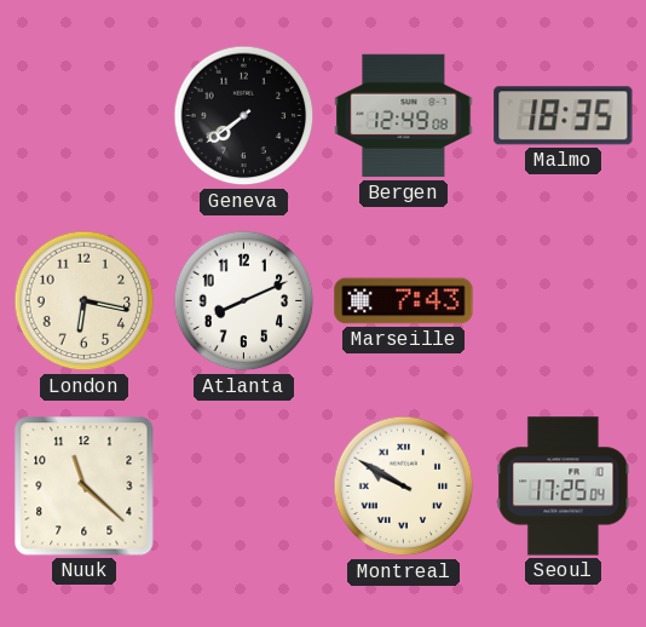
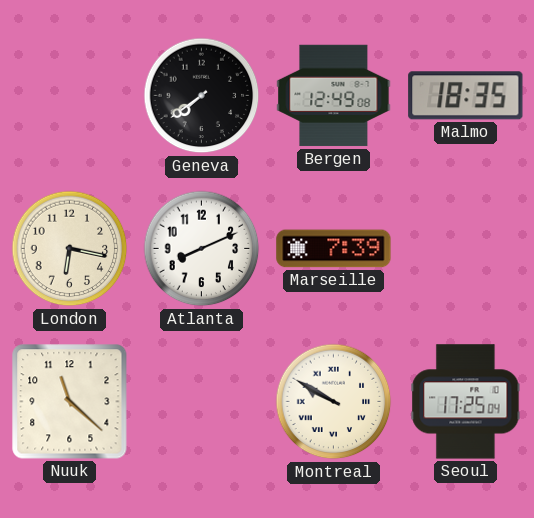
Marseille: 7:43 -> 7:39 (334, 249)
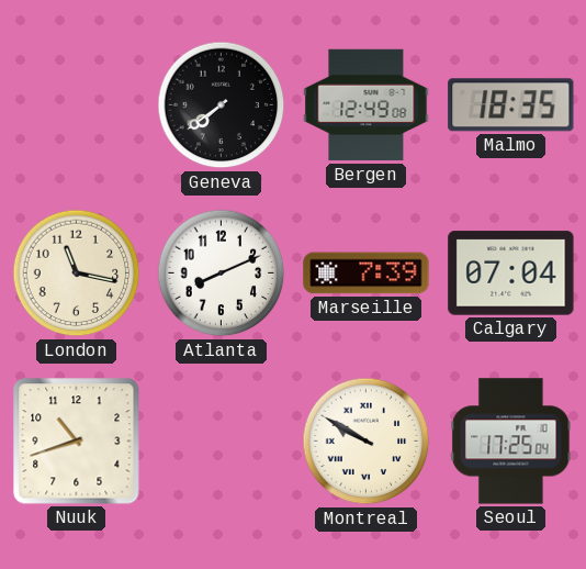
London: 6:17 -> 11:17 (77, 274)
Calgary: none -> 07:04 (511, 274)
Nuuk: 11:22 -> 10:42 (77, 442)
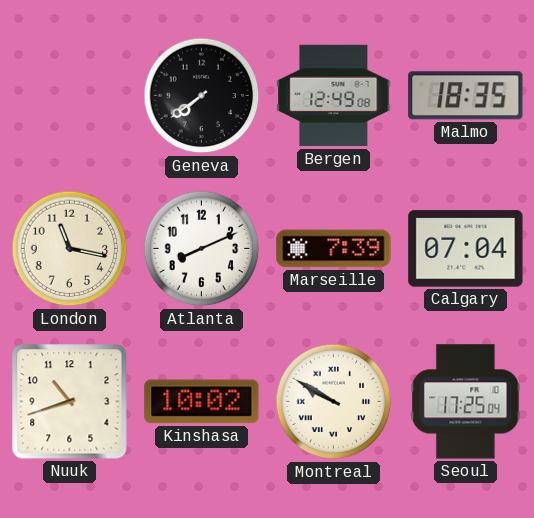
Kinshasa: none -> 10:02 (202, 402)
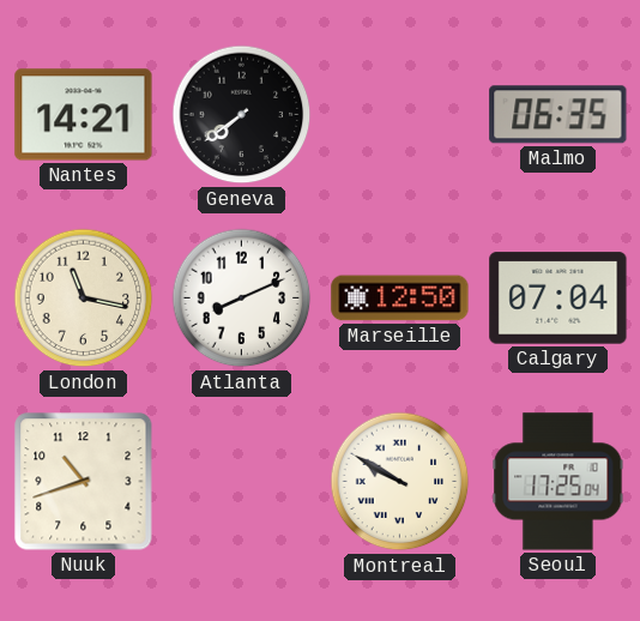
Nantes: none -> 14:21 (84, 115)
Bergen: 12:49 -> none (334, 96)
Malmo: 18:35 -> 06:35 (559, 115)
Marseille: 7:39 -> 12:50 (400, 299)
Kinshasa: 10:02 -> none (202, 402)
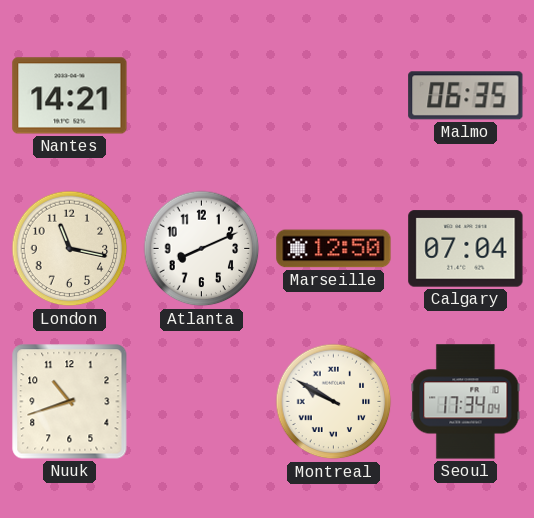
Geneva: 7:39 -> none (242, 115)
Seoul: 17:25 -> 17:34 (466, 402)
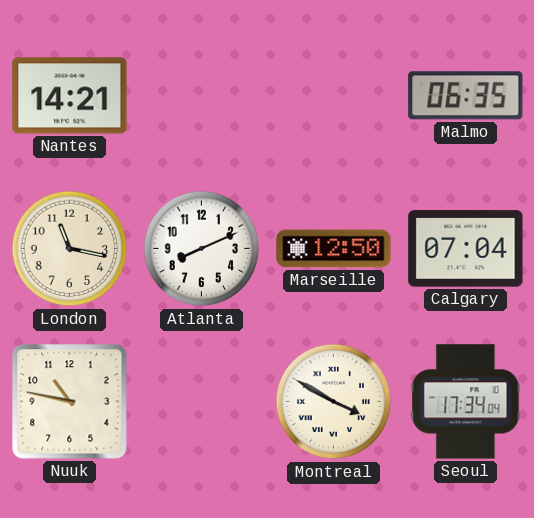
Nuuk: 10:42 -> 10:47 (70, 402)
Montreal: 9:50 -> 3:50 (334, 402)
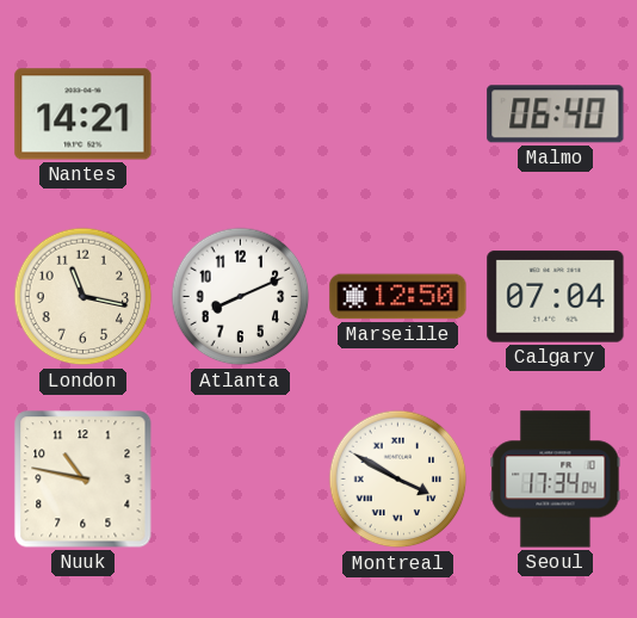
Malmo: 06:35 -> 06:40 (556, 115)
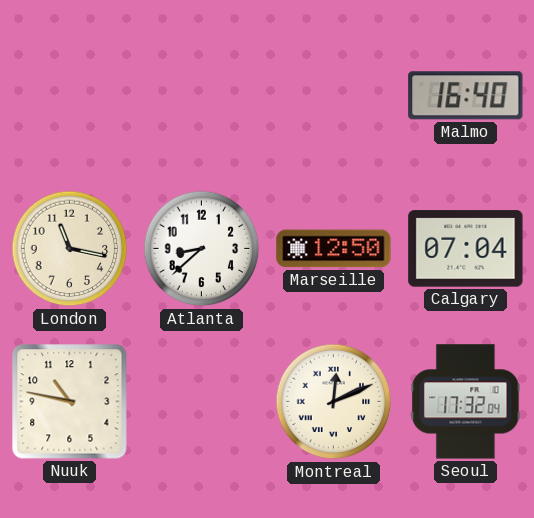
Nantes: 14:21 -> none (84, 115)
Malmo: 06:40 -> 16:40 (466, 96)
Atlanta: 8:11 -> 8:38 (202, 249)
Montreal: 3:50 -> 12:11 (334, 402)
Seoul: 17:34 -> 17:32 (466, 402)
